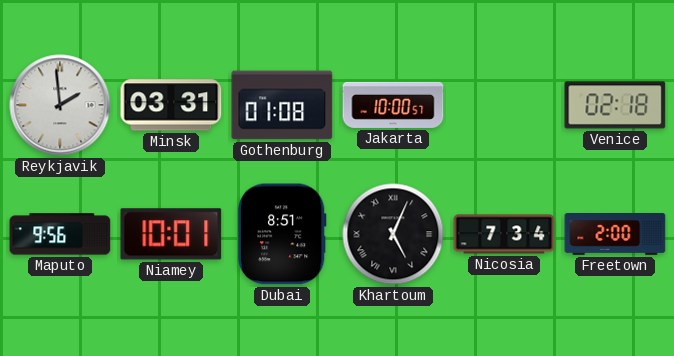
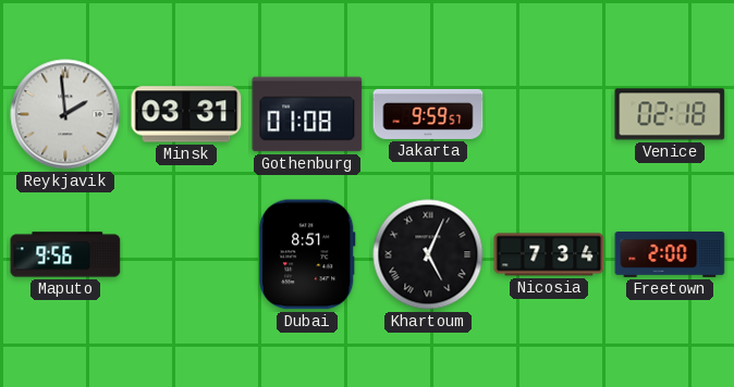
Jakarta: 10:00 -> 9:59 (428, 114)
Niamey: 10:01 -> none (171, 234)
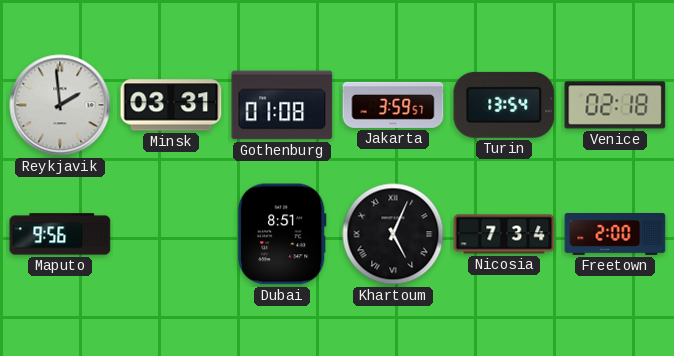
Jakarta: 9:59 -> 3:59 (393, 105)
Turin: none -> 13:54 (504, 105)
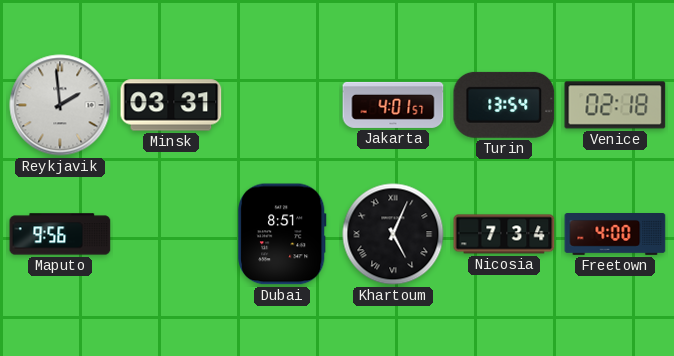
Gothenburg: 01:08 -> none (282, 105)
Jakarta: 3:59 -> 4:01 (393, 105)
Freetown: 2:00 -> 4:00 (615, 235)
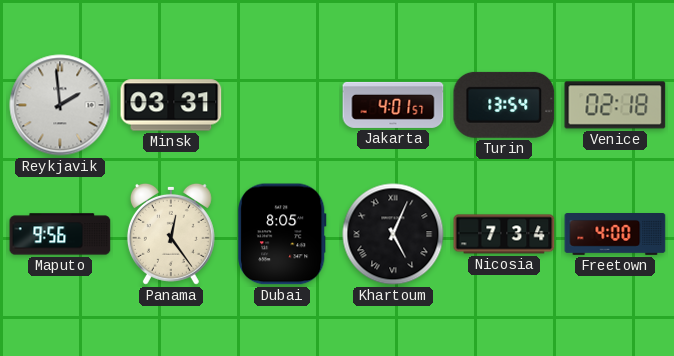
Panama: none -> 12:24 (171, 234)
Dubai: 8:51 -> 8:05 (282, 234)
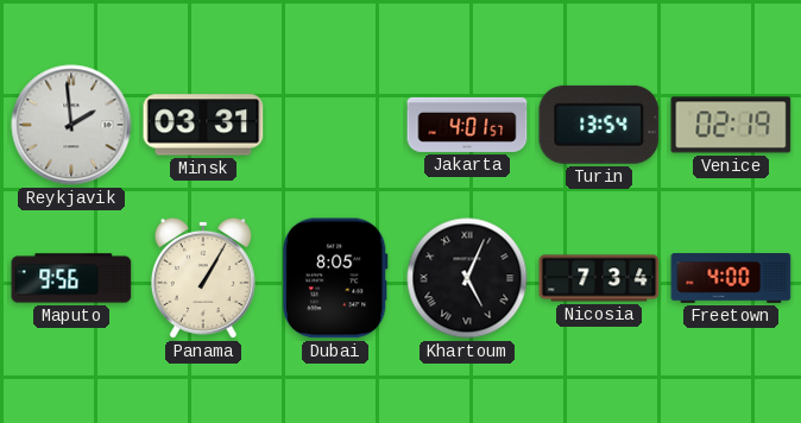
Venice: 02:18 -> 02:19 (731, 125)
Panama: 12:24 -> 1:05 (203, 278)
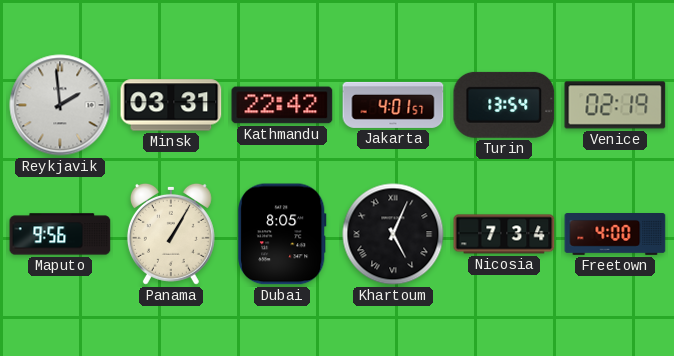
Kathmandu: none -> 22:42 (282, 105)
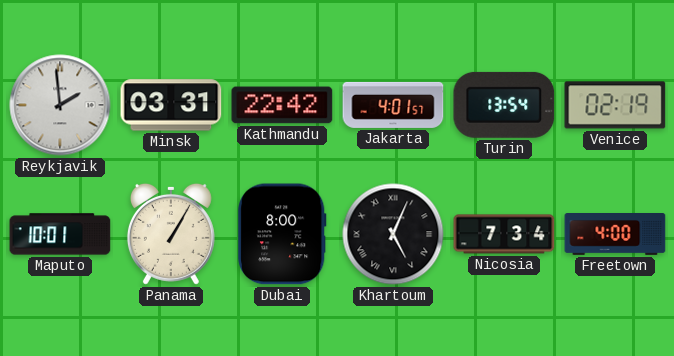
Maputo: 9:56 -> 10:01 (60, 234)
Dubai: 8:05 -> 8:00 (282, 234)
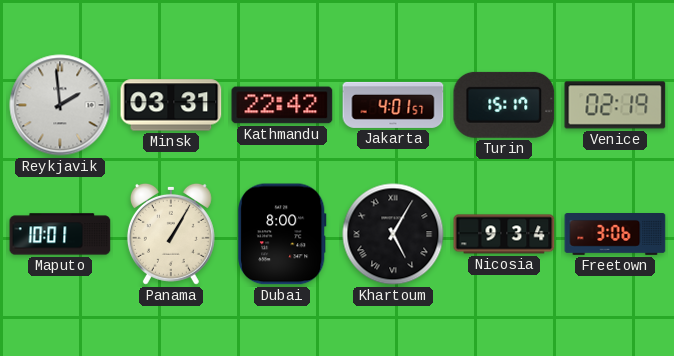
Turin: 13:54 -> 15:17 (504, 105)
Khartoum: 5:04 -> 5:05 (393, 234)
Nicosia: 7:34 -> 9:34 (504, 234)
Freetown: 4:00 -> 3:06 (615, 235)
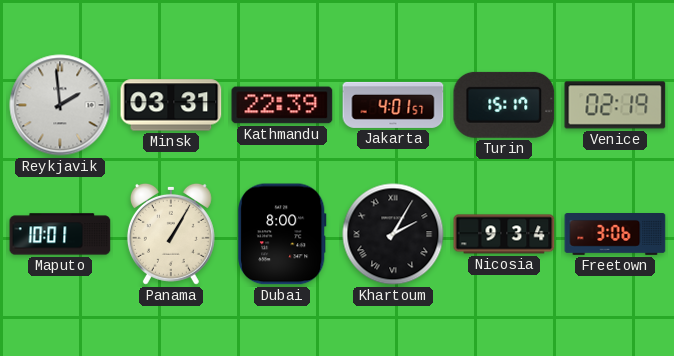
Kathmandu: 22:42 -> 22:39 (282, 105)
Khartoum: 5:05 -> 2:05 (393, 234)
